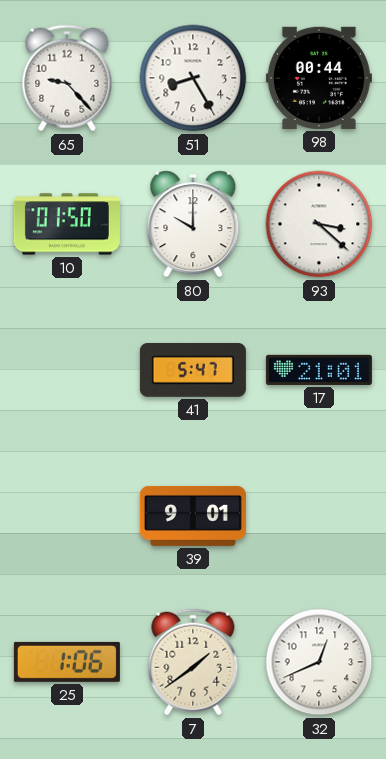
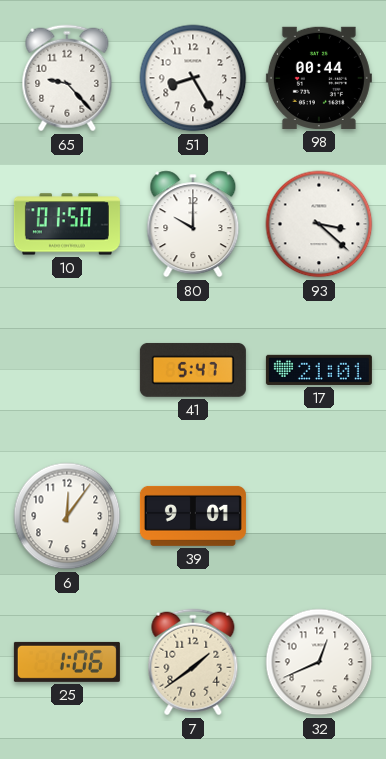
6: none -> 12:06 (67, 516)
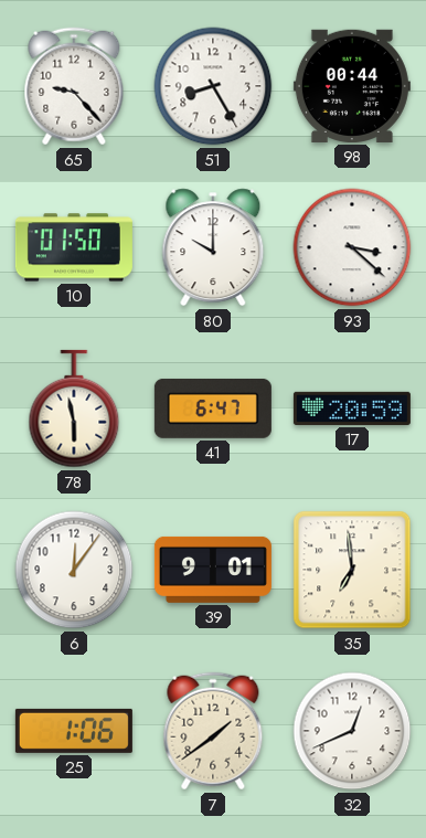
78: none -> 5:58 (74, 409)
41: 5:47 -> 6:47 (213, 409)
17: 21:01 -> 20:59 (352, 409)
35: none -> 6:59 (352, 570)
